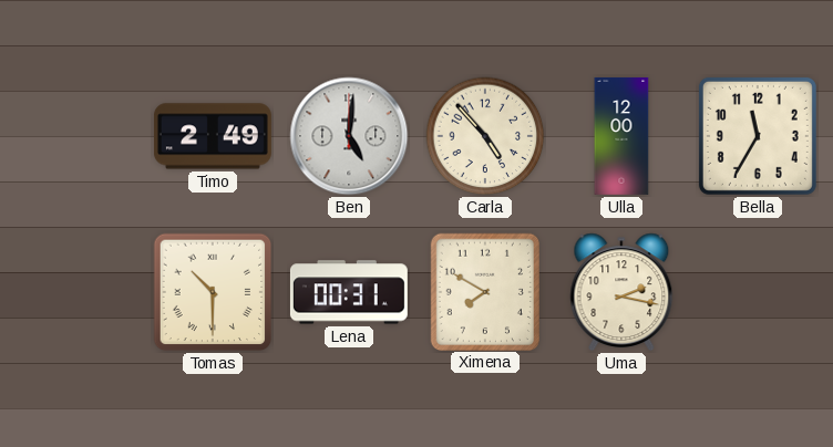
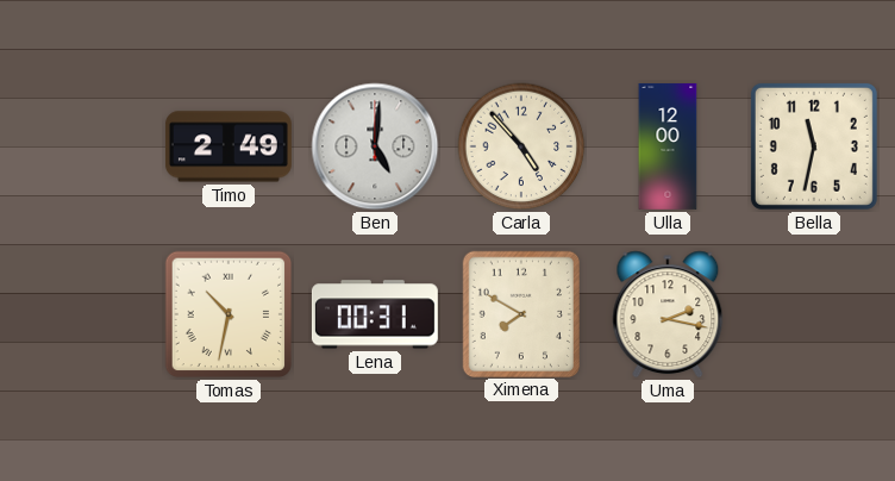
Bella: 11:35 -> 11:32 (814, 146)
Tomas: 10:30 -> 10:32 (229, 314)
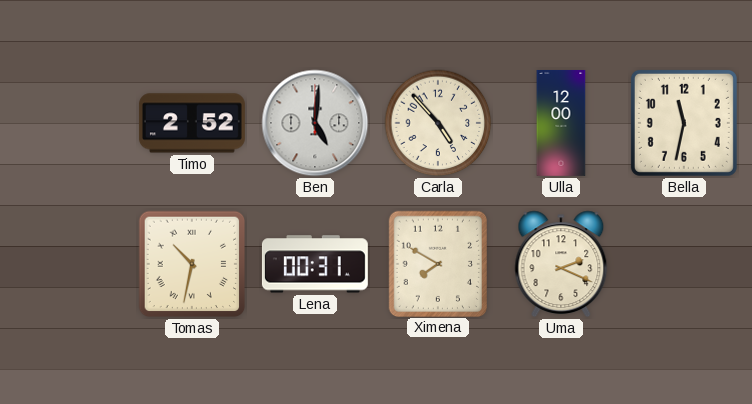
Timo: 2:49 -> 2:52 (192, 123)
Uma: 2:17 -> 2:19 (561, 264)
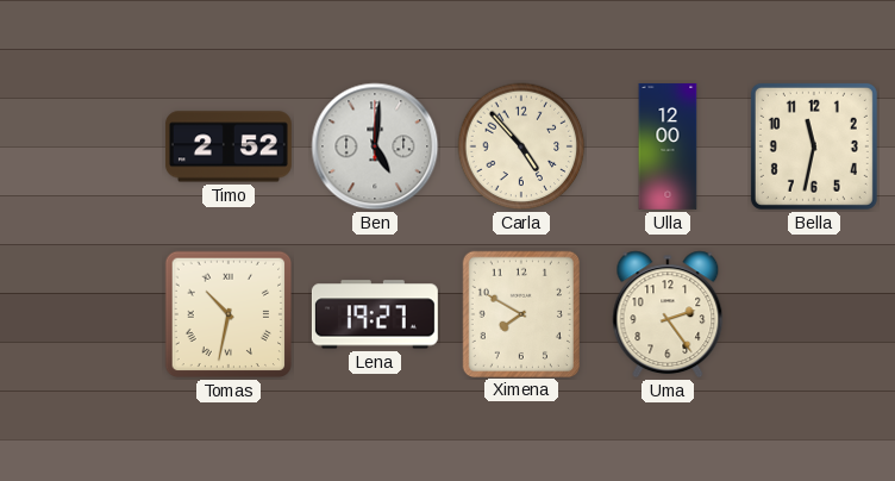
Lena: 00:31 -> 19:27 (375, 314)
Uma: 2:19 -> 2:24 (668, 314)
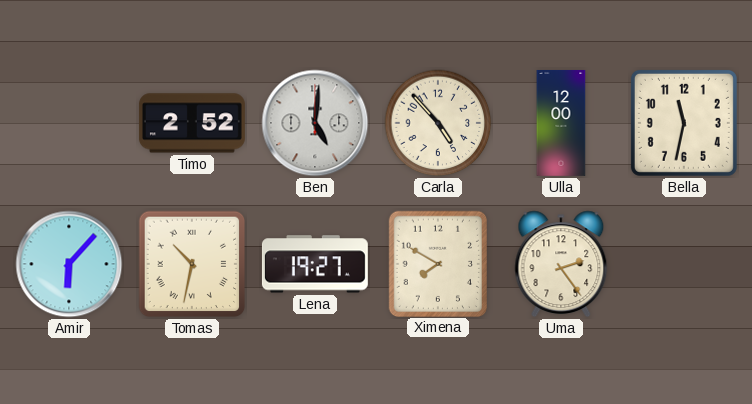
Amir: none -> 6:07 (69, 264)
